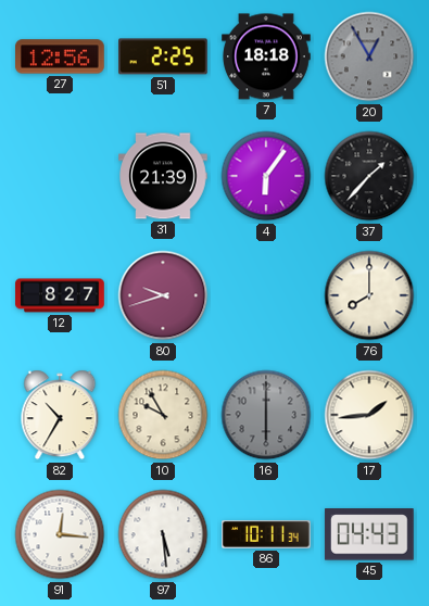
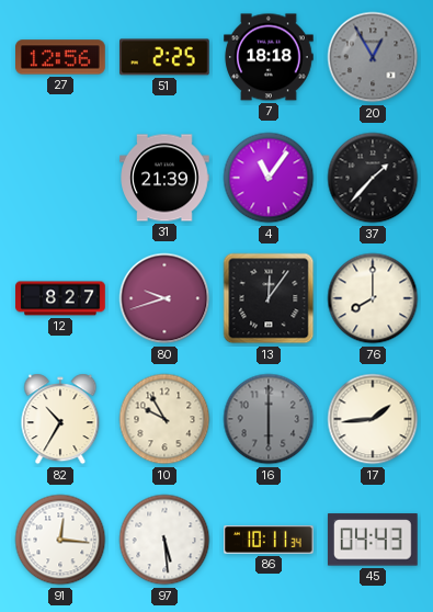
4: 6:06 -> 11:06 (269, 178)
13: none -> 12:06 (269, 298)
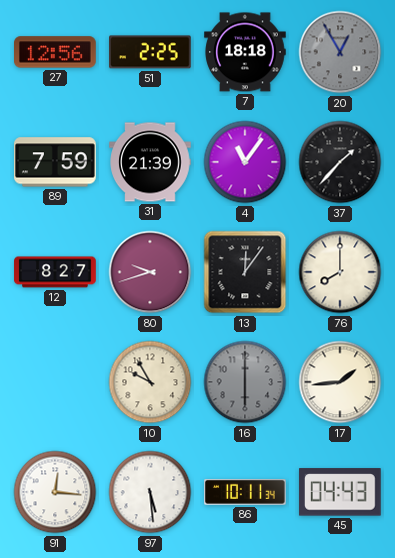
89: none -> 7:59 (56, 162)
82: 10:35 -> none (60, 419)
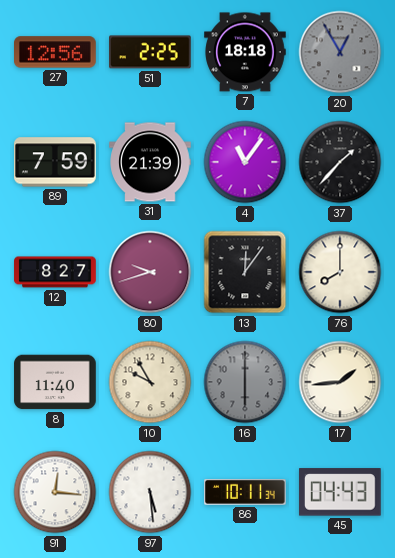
8: none -> 11:40 (55, 382)
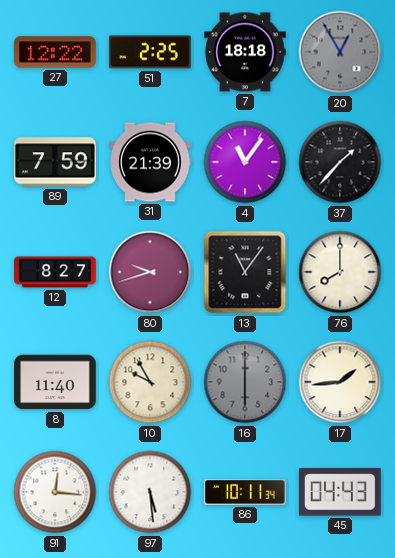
27: 12:56 -> 12:22 (55, 52)
13: 12:06 -> 11:06 (245, 272)
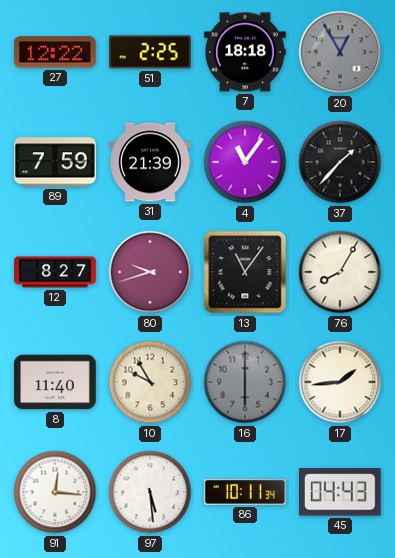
76: 8:00 -> 8:05 (340, 272)
